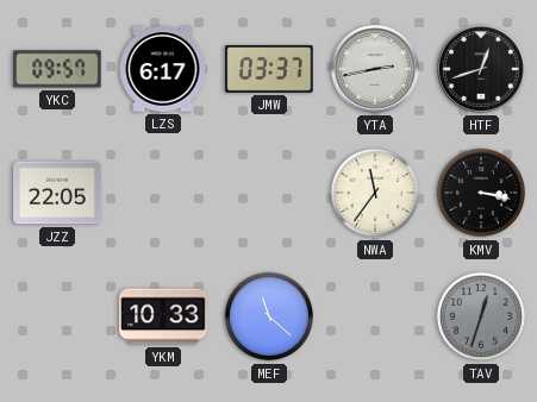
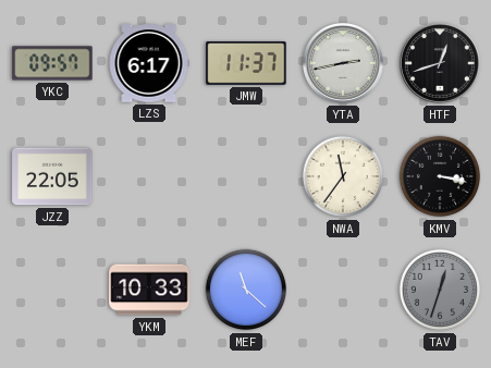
JMW: 03:37 -> 11:37 (246, 63)
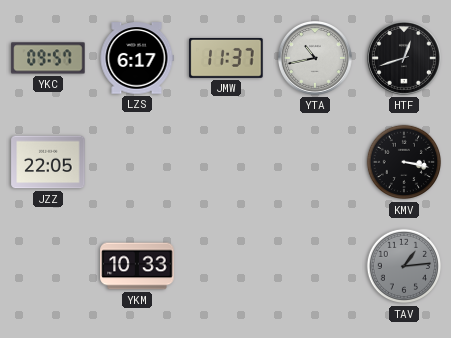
YTA: 2:43 -> 10:43 (316, 59)
NWA: 11:36 -> none (343, 176)
MEF: 11:22 -> none (246, 290)
TAV: 12:33 -> 1:14 (404, 266)
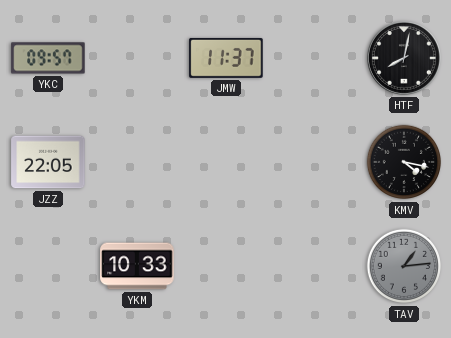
LZS: 6:17 -> none (137, 58)
YTA: 10:43 -> none (316, 59)
HTF: 12:42 -> 8:02 (405, 59)
KMV: 3:17 -> 4:17 (404, 162)
